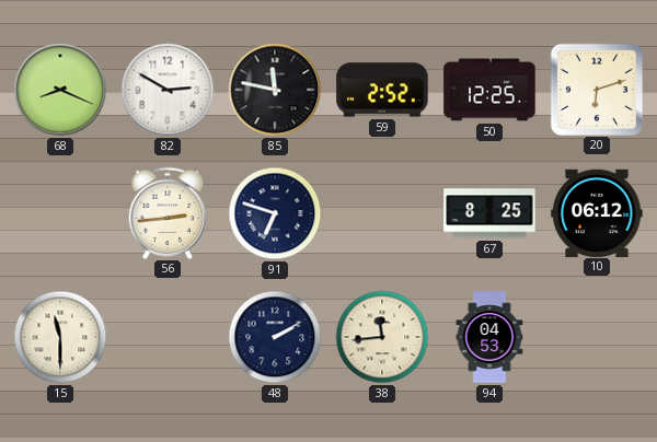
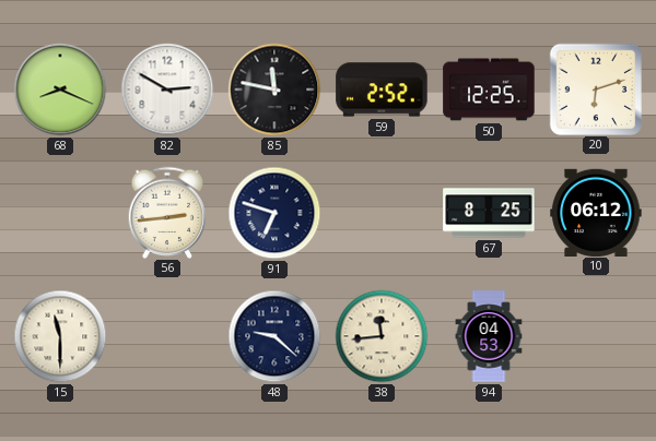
48: 2:10 -> 9:22 (274, 336)
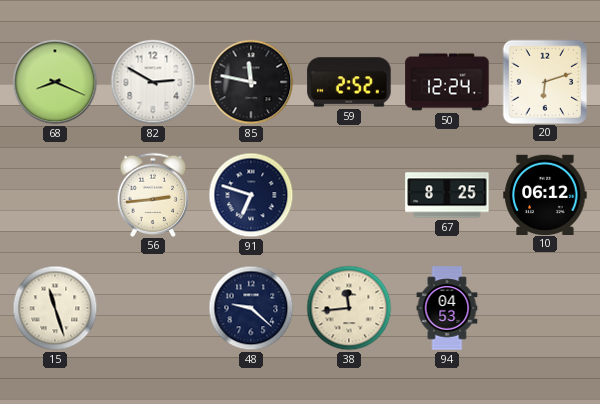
50: 12:25 -> 12:24 (447, 82)
15: 11:30 -> 11:27 (55, 308)
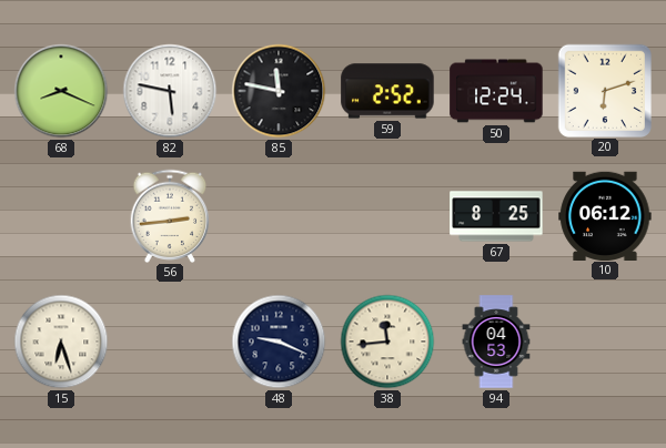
82: 2:50 -> 5:47 (170, 91)
91: 6:48 -> none (251, 195)
15: 11:27 -> 6:27 (61, 342)
48: 9:22 -> 9:19 (279, 342)
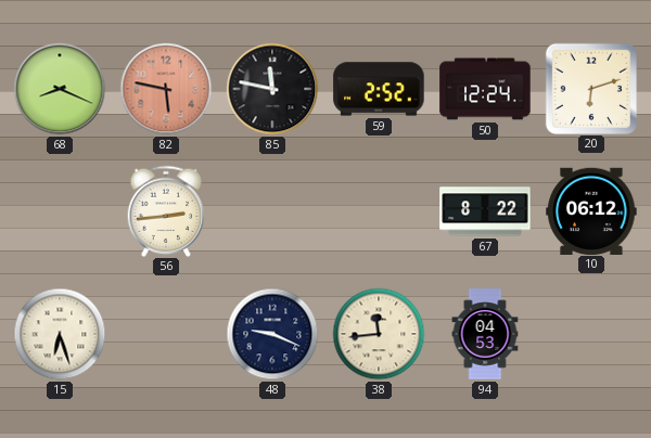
82 dial: white -> salmon (166, 89)
67: 8:25 -> 8:22 (485, 211)
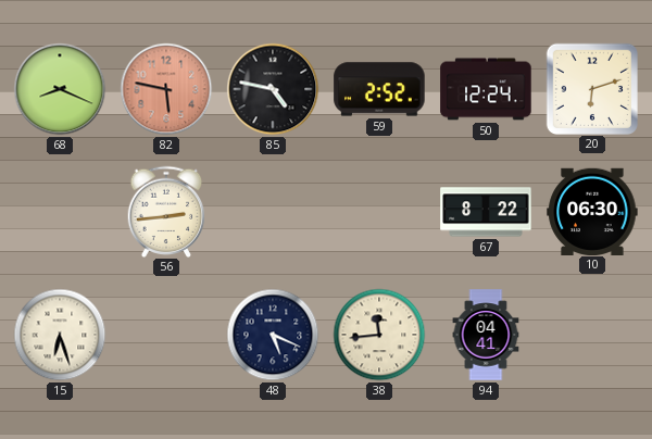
85: 11:47 -> 4:47 (273, 89)
10: 06:12 -> 06:30 (592, 211)
48: 9:19 -> 5:19 (273, 335)
94: 04:53 -> 04:41 (486, 335)
